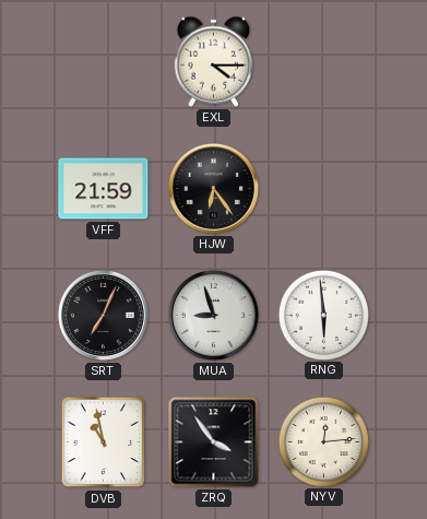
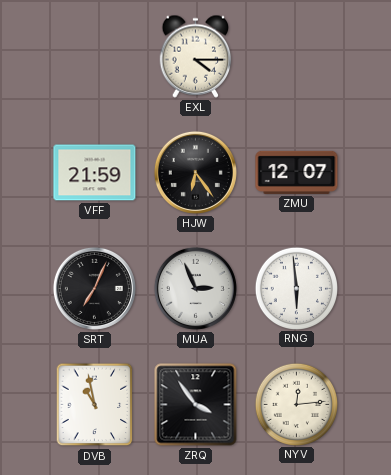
ZMU: none -> 12:07 (297, 172)
MUA: 8:57 -> 2:56 (195, 288)
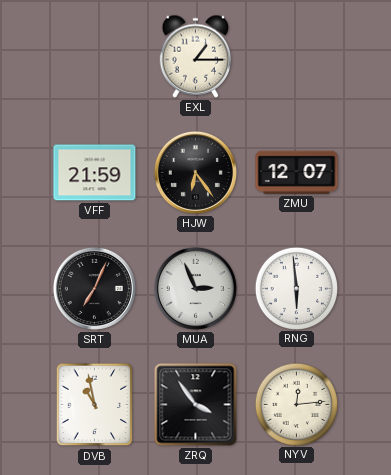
EXL: 4:15 -> 1:15 (196, 56)
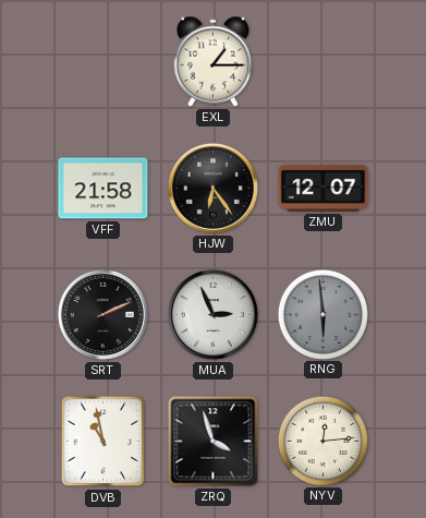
VFF: 21:59 -> 21:58 (104, 189)
SRT: 7:04 -> 2:11 (102, 314)
RNG dial: white -> grey (322, 314)
ZRQ: 3:54 -> 3:57 (214, 442)
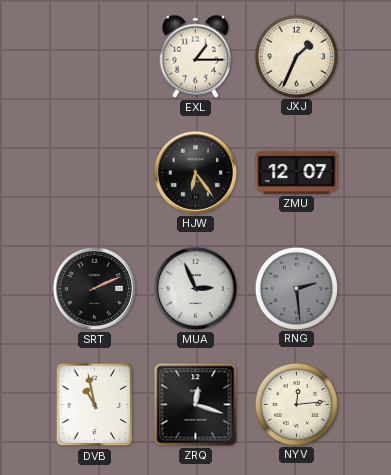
JXJ: none -> 1:34 (296, 56)
VFF: 21:58 -> none (104, 189)
RNG: 5:59 -> 2:29 (296, 288)
ZRQ: 3:57 -> 12:18 (196, 405)
